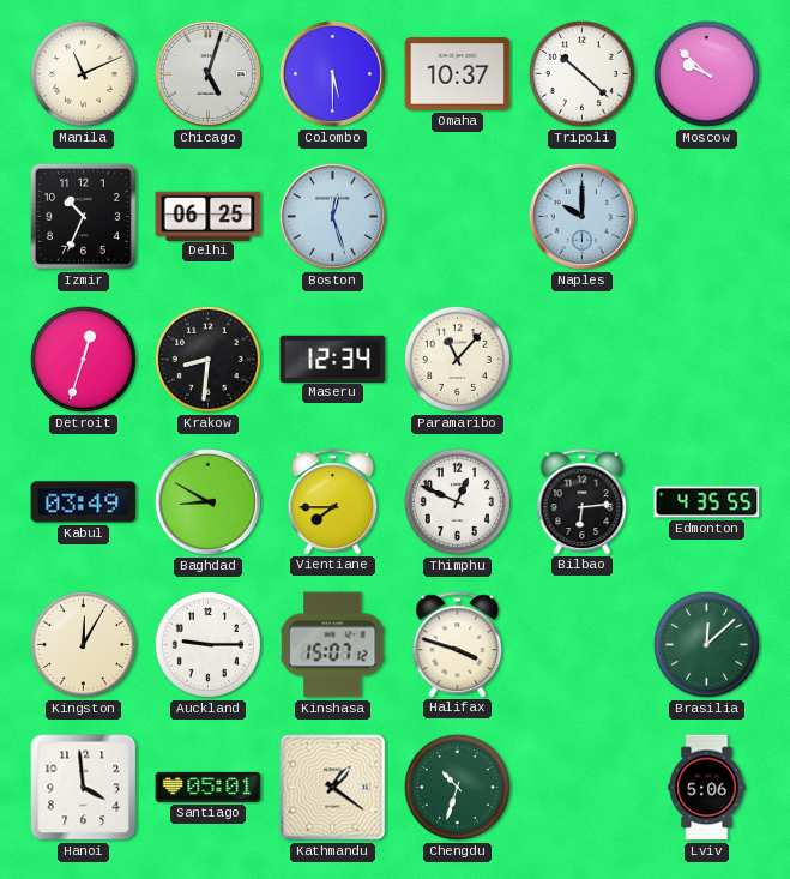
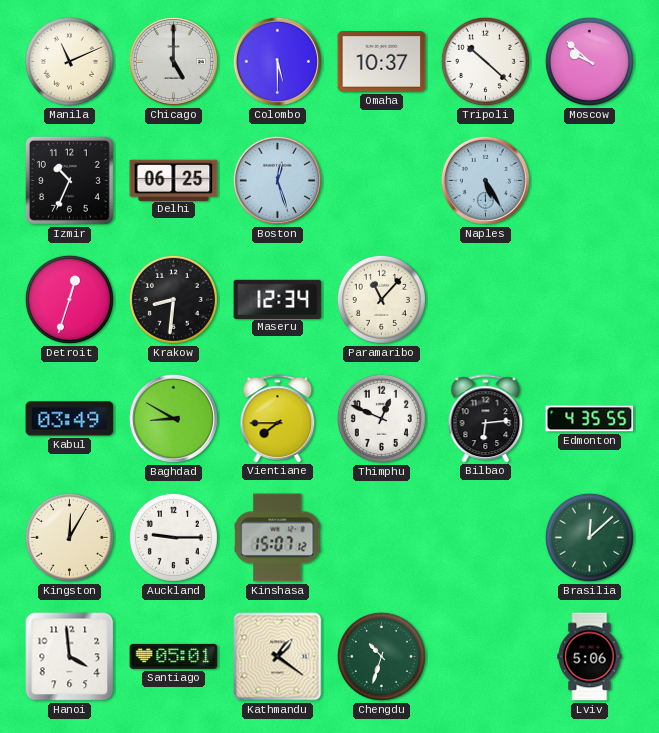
Chicago: 5:03 -> 5:00 (173, 61)
Naples: 10:00 -> 5:25 (485, 180)
Halifax: 3:48 -> none (458, 644)
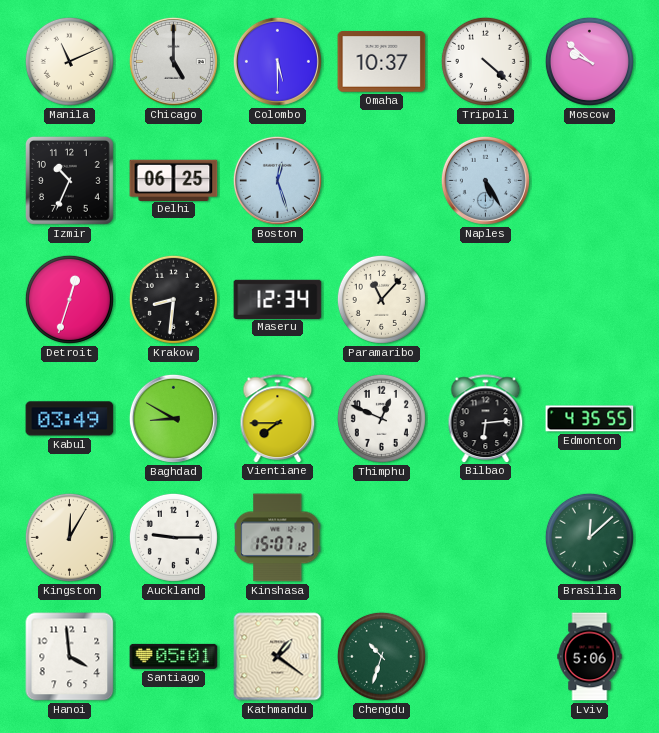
Tripoli: 10:22 -> 4:22 (485, 61)
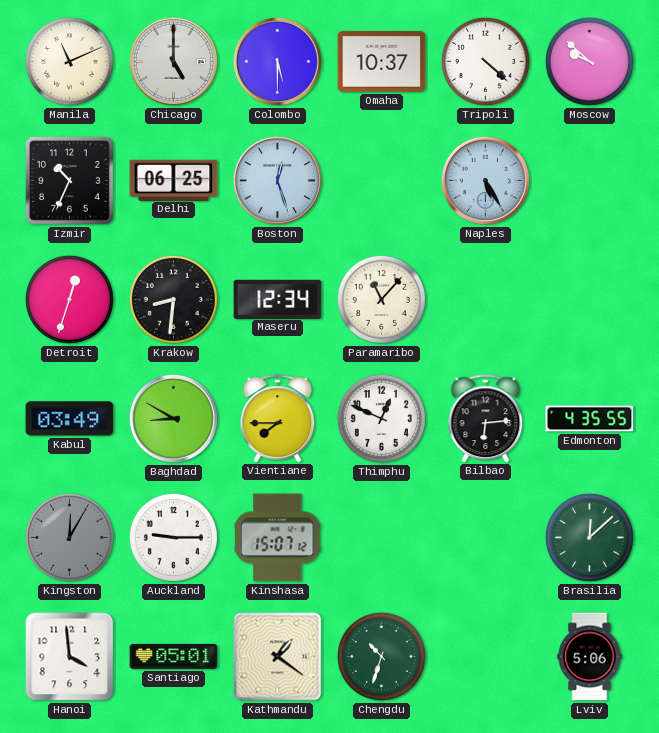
Kingston dial: cream -> grey (69, 537)
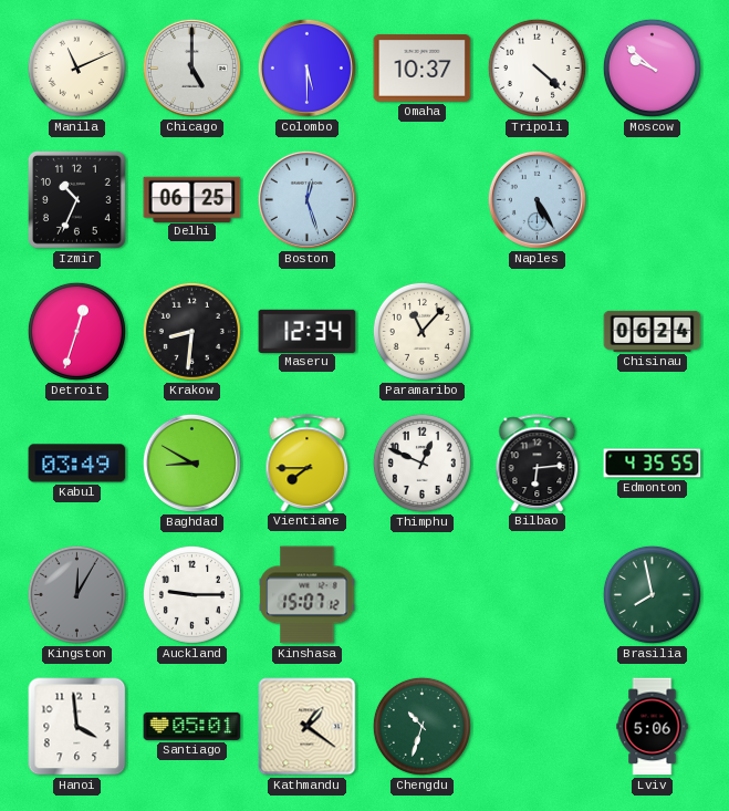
Chisinau: none -> 06:24 (653, 331)
Brasilia: 12:08 -> 7:58 (652, 594)
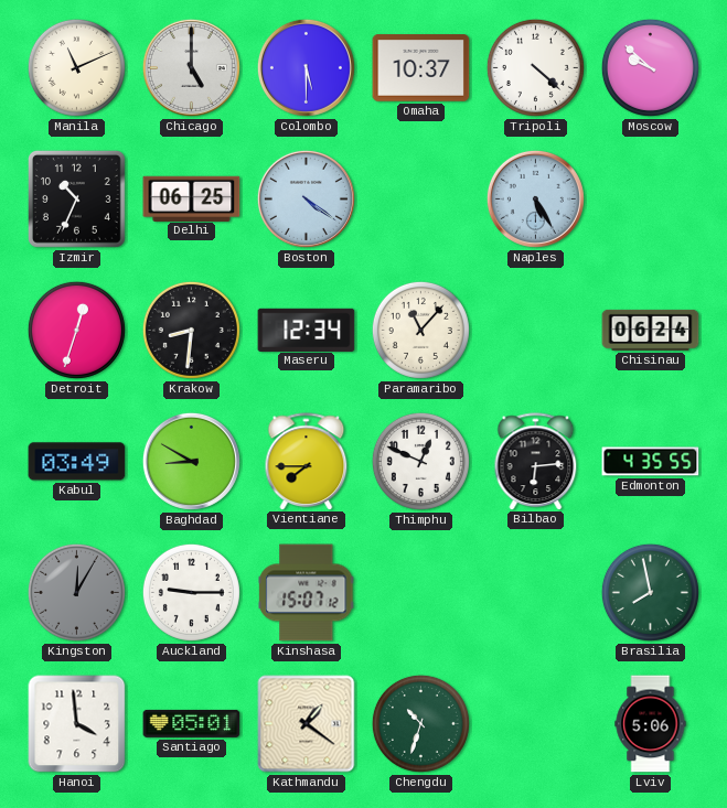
Boston: 12:27 -> 4:21 (306, 198)
